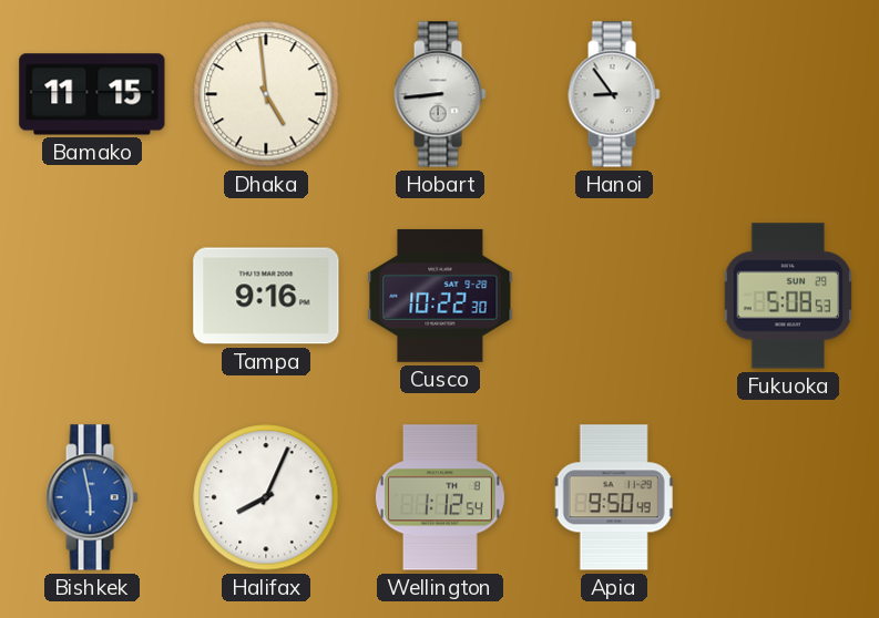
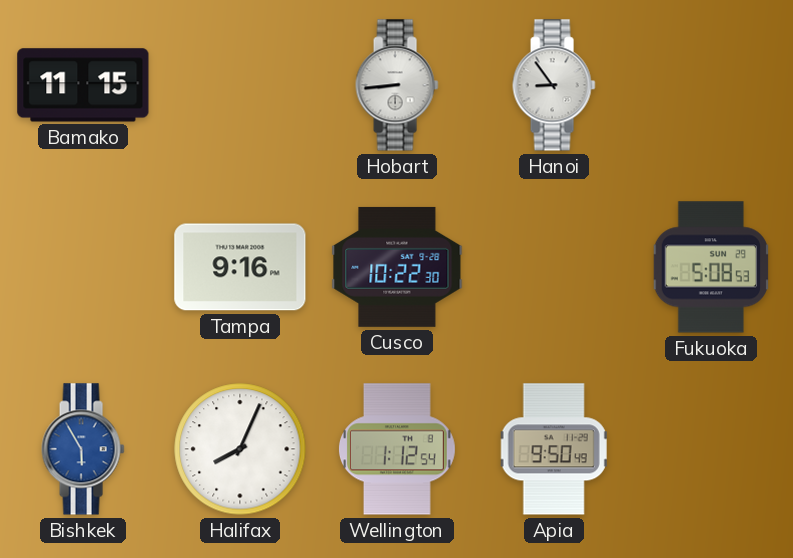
Dhaka: 4:59 -> none (266, 94)
Bishkek: 5:58 -> 5:55 (83, 449)
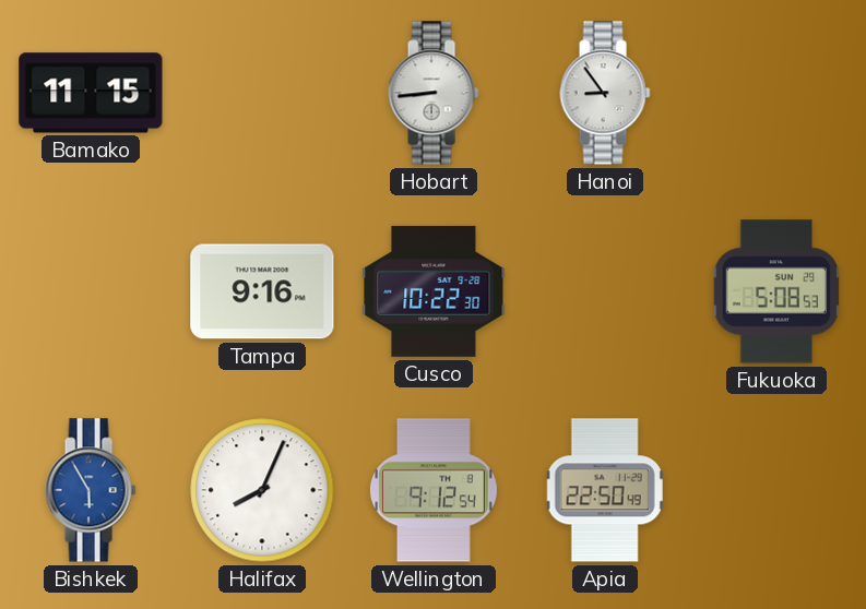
Wellington: 1:12 -> 9:12 (434, 490)
Apia: 9:50 -> 22:50 (605, 490)
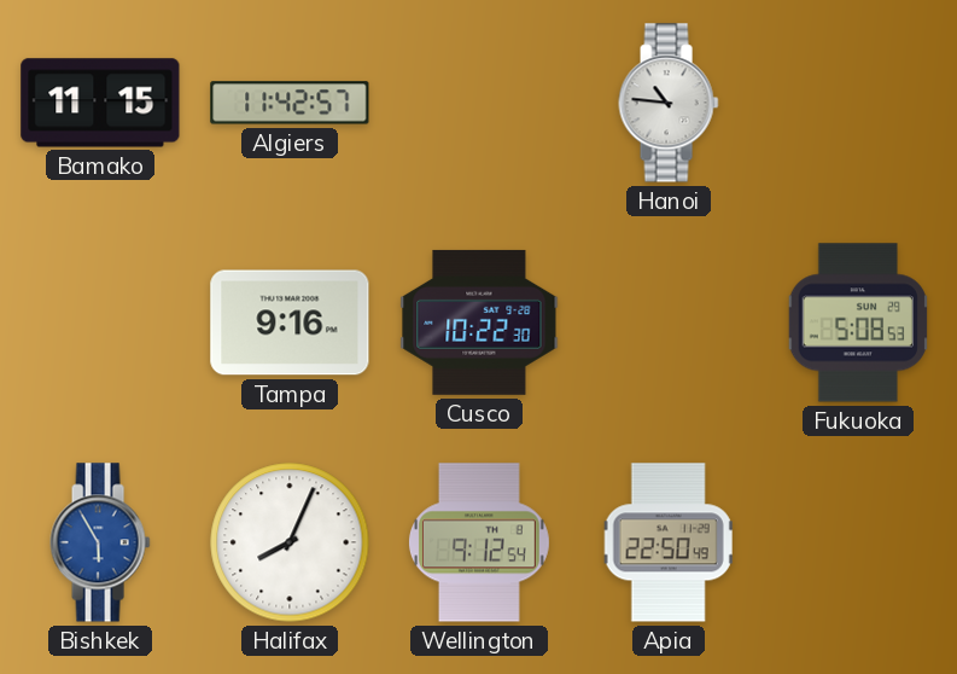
Algiers: none -> 11:42 (290, 103)
Hobart: 8:44 -> none (434, 93)
Hanoi: 8:54 -> 10:46 (669, 103)
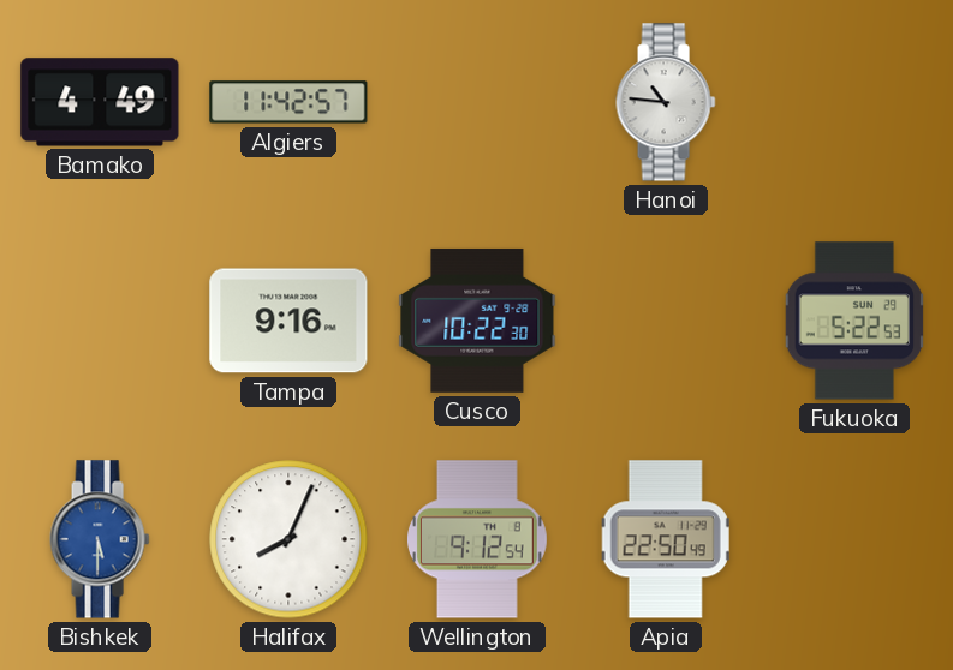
Bamako: 11:15 -> 4:49 (100, 102)
Fukuoka: 5:08 -> 5:22 (854, 321)
Bishkek: 5:55 -> 5:30 (100, 539)
